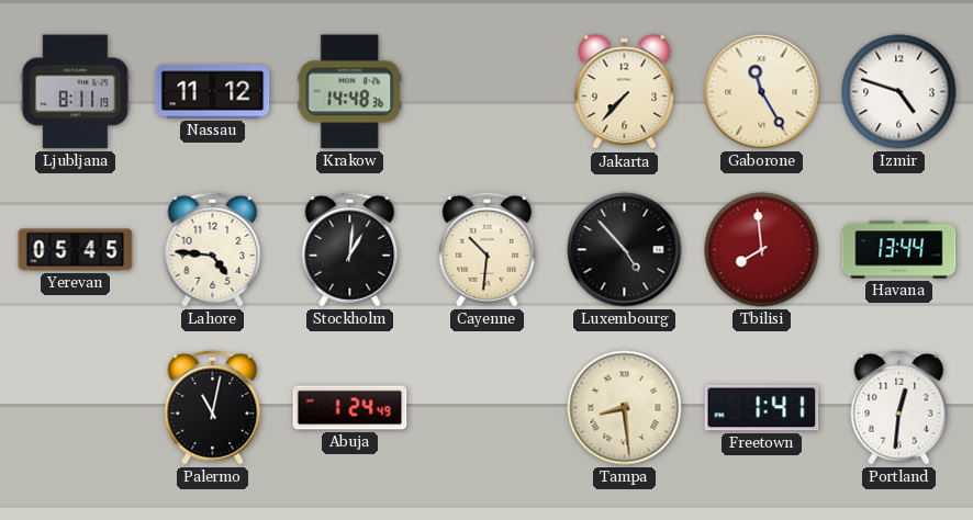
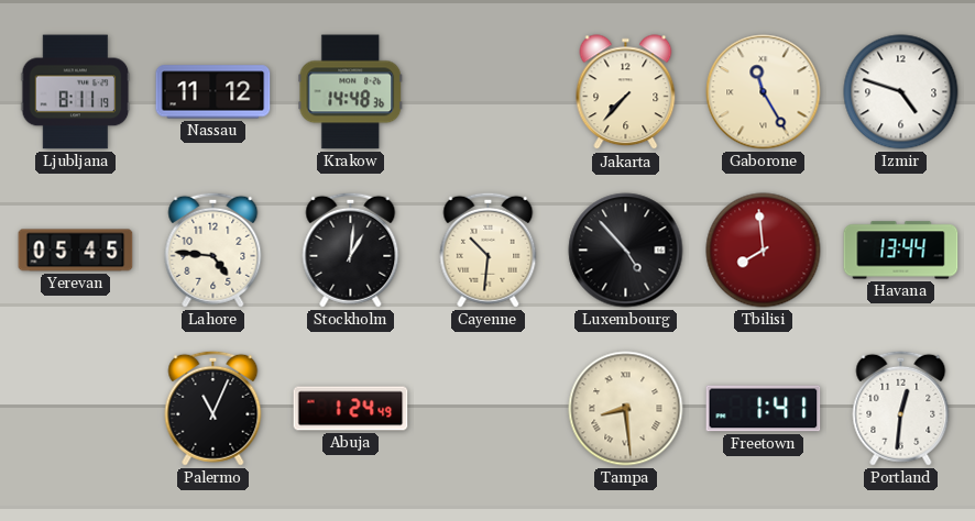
Palermo: 11:02 -> 11:04 (213, 408)
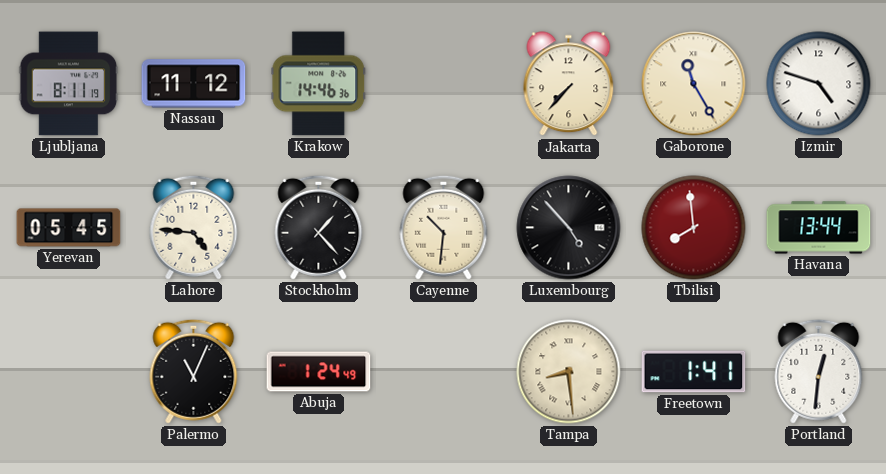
Krakow: 14:48 -> 14:46 (319, 84)
Stockholm: 1:01 -> 1:23 (319, 227)
